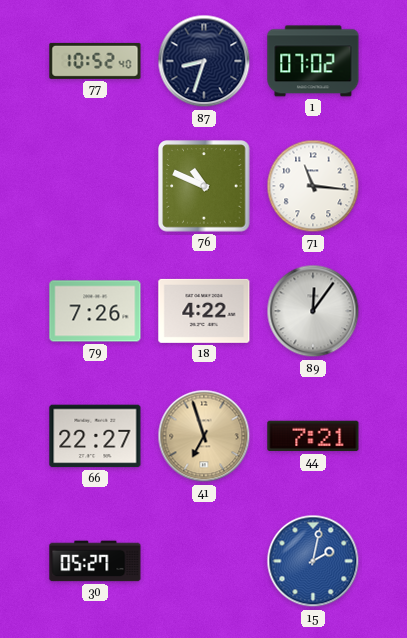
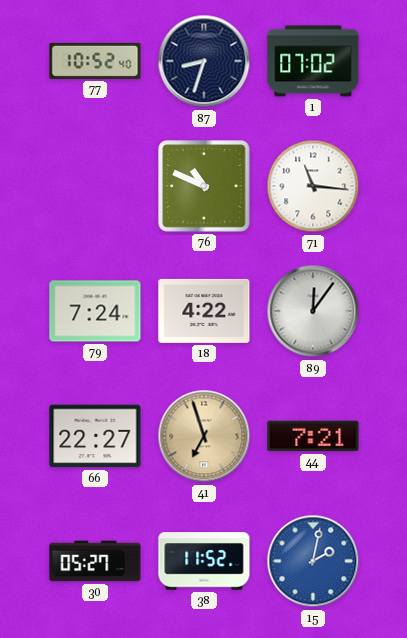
79: 7:26 -> 7:24 (95, 311)
38: none -> 11:52 (204, 561)
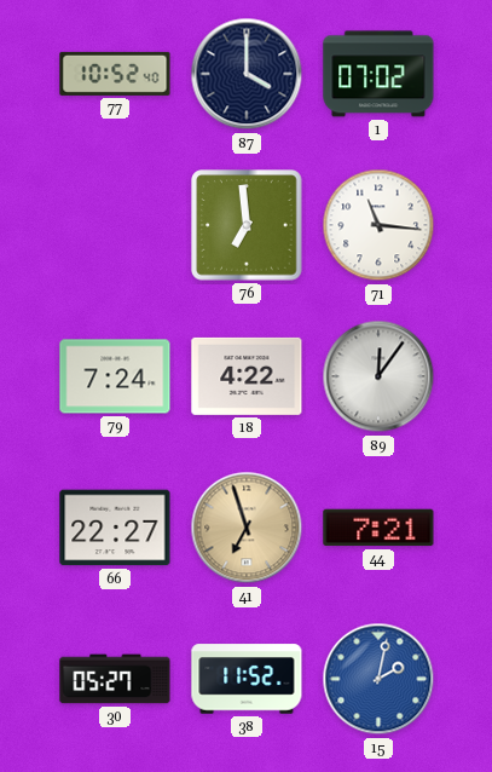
87: 8:33 -> 4:00 (247, 74)
76: 10:49 -> 6:59 (247, 225)
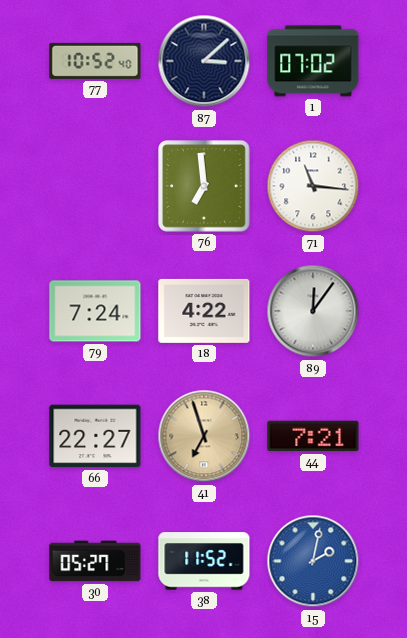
87: 4:00 -> 3:08 (204, 61)
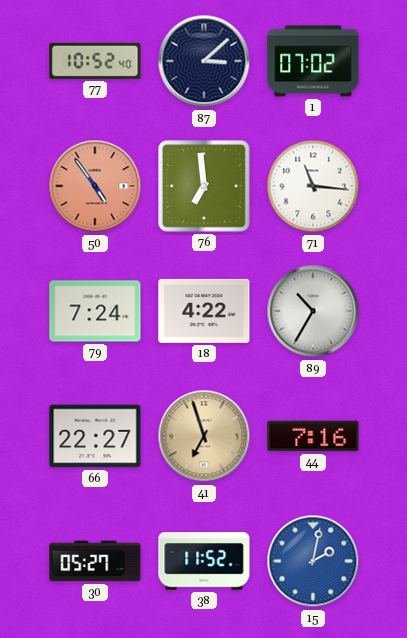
50: none -> 4:54 (95, 186)
89: 12:06 -> 10:35 (313, 311)
44: 7:21 -> 7:16 (313, 436)
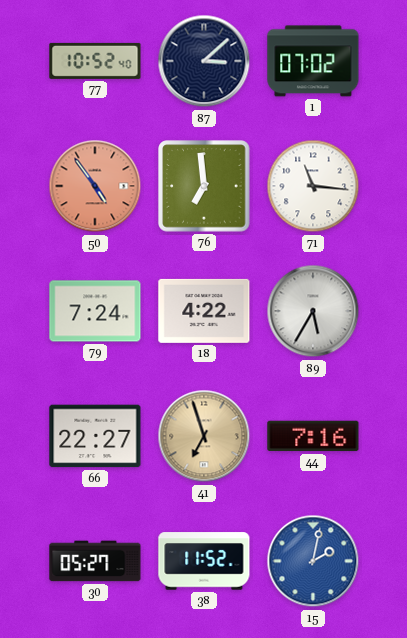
89: 10:35 -> 5:35 (313, 311)
